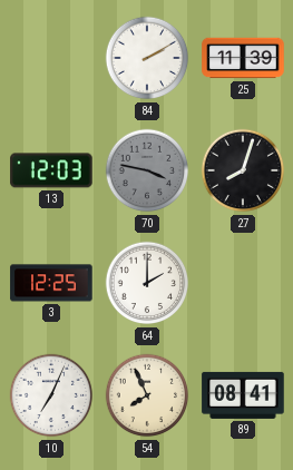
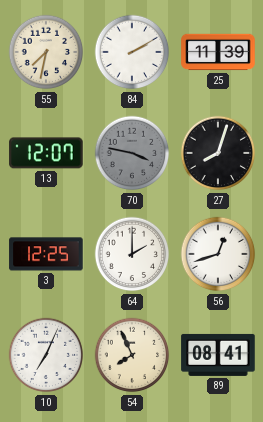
55: none -> 7:32 (46, 52)
13: 12:03 -> 12:07 (46, 153)
56: none -> 12:42 (218, 254)
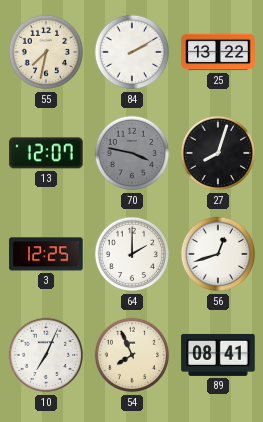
25: 11:39 -> 13:22 (218, 52)
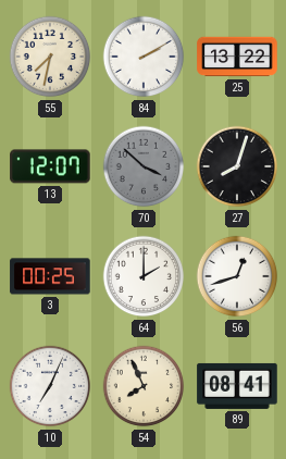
70: 3:47 -> 3:52 (144, 166)
3: 12:25 -> 00:25 (50, 276)
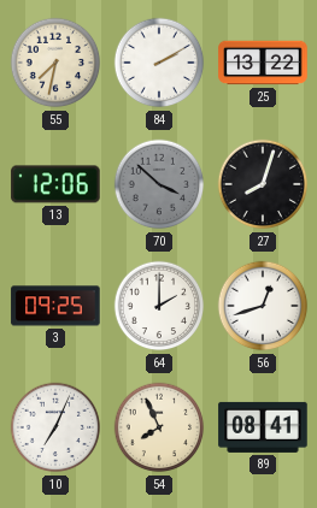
13: 12:07 -> 12:06 (55, 184)
3: 00:25 -> 09:25 (55, 306)
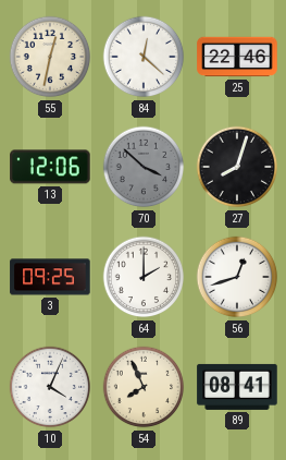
55: 7:32 -> 12:32 (50, 57)
84: 2:10 -> 12:22 (144, 57)
25: 13:22 -> 22:46 (237, 57)
10: 7:04 -> 4:04 (50, 387)
